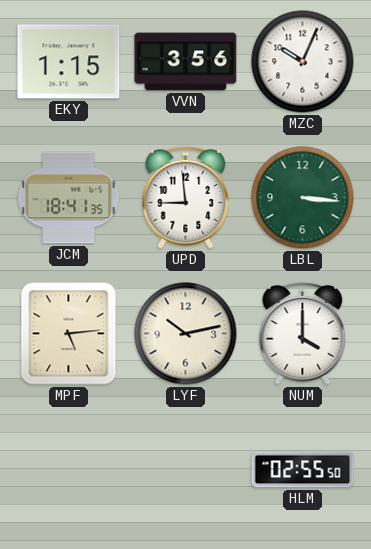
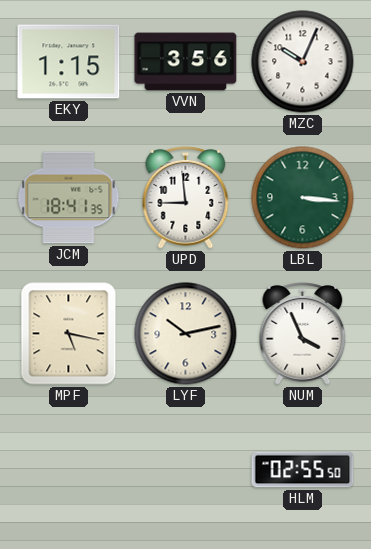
MPF: 5:14 -> 5:17 (69, 334)
NUM: 4:00 -> 3:56 (303, 333)
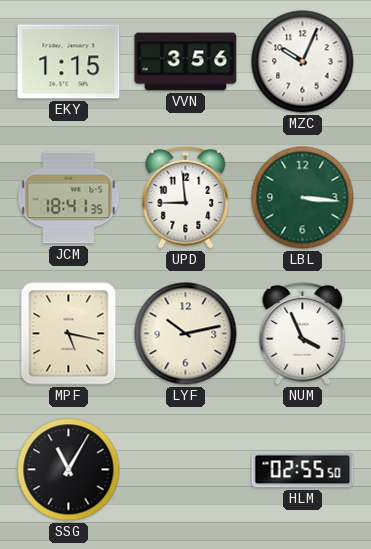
SSG: none -> 11:05 (69, 470)
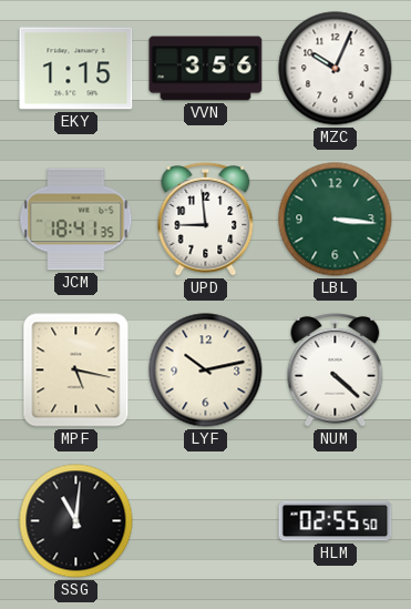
NUM: 3:56 -> 4:22 (336, 369)
SSG: 11:05 -> 11:01 (76, 521)
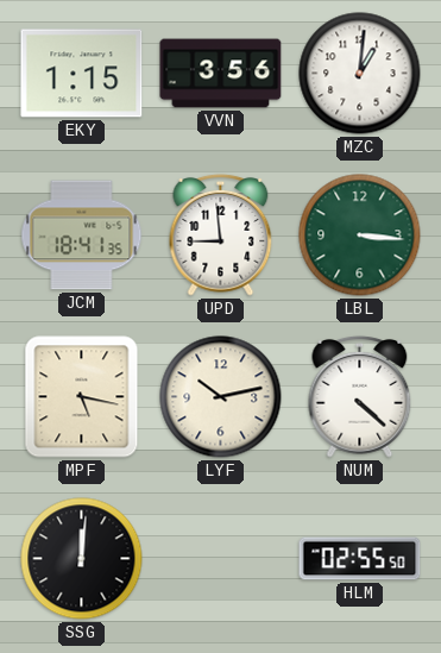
MZC: 10:04 -> 1:01 (360, 74)
SSG: 11:01 -> 12:01 (82, 559)
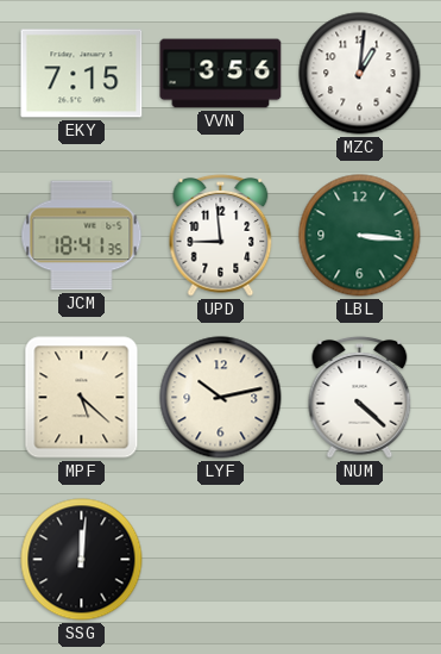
EKY: 1:15 -> 7:15 (82, 74)
MPF: 5:17 -> 5:22 (82, 398)
HLM: 02:55 -> none (360, 559)
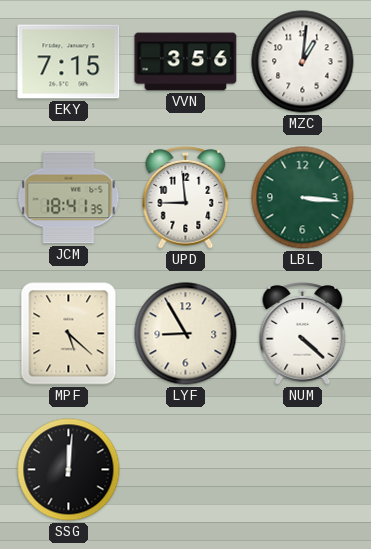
LYF: 10:13 -> 8:55 (186, 334)
